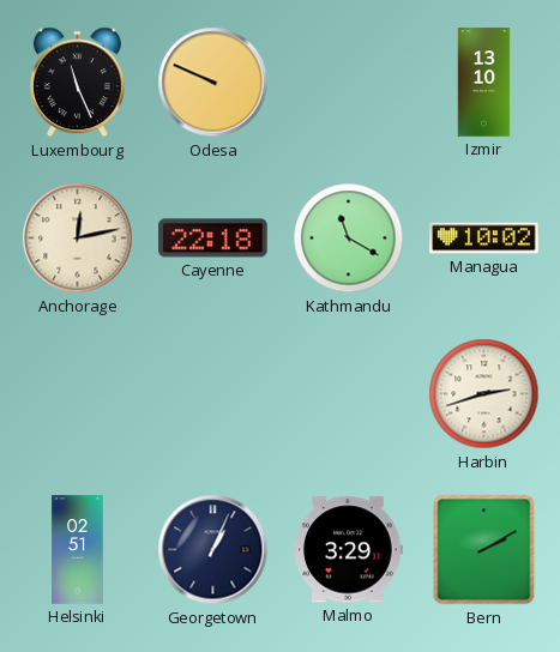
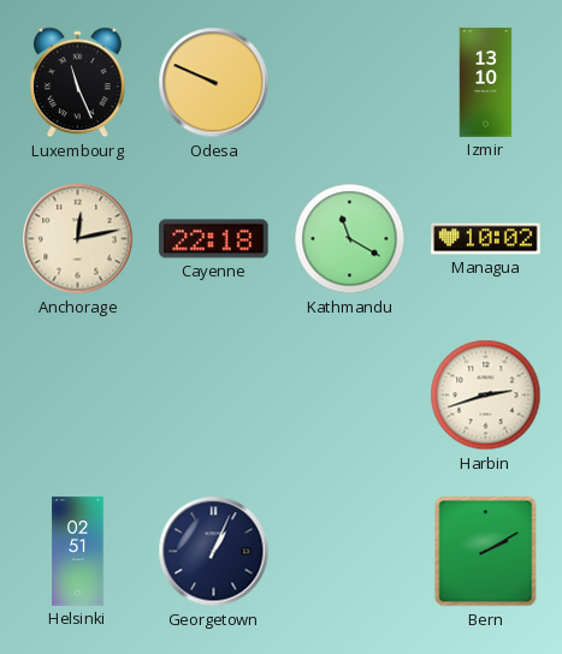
Malmo: 3:29 -> none (349, 550)
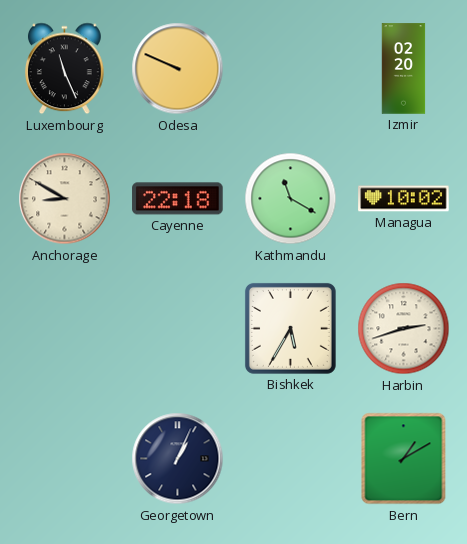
Izmir: 13:10 -> 02:20 (404, 69)
Anchorage: 12:13 -> 8:50 (65, 199)
Bishkek: none -> 5:35 (290, 328)
Helsinki: 02:51 -> none (78, 552)
Bern: 2:10 -> 1:10 (404, 459)
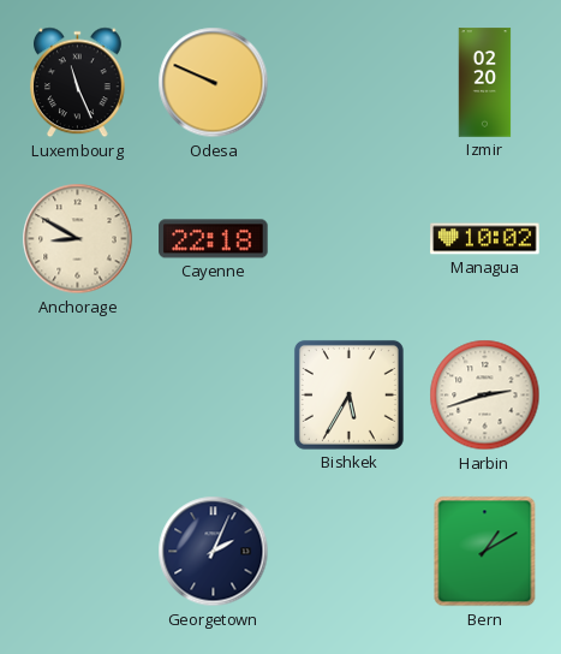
Kathmandu: 11:20 -> none (291, 199)
Georgetown: 1:04 -> 2:04 (214, 552)
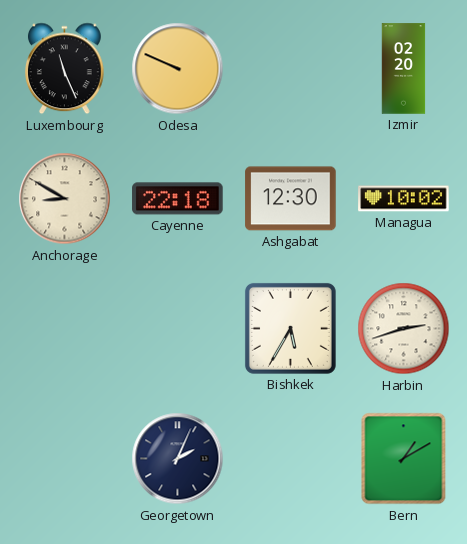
Ashgabat: none -> 12:30 (291, 199)
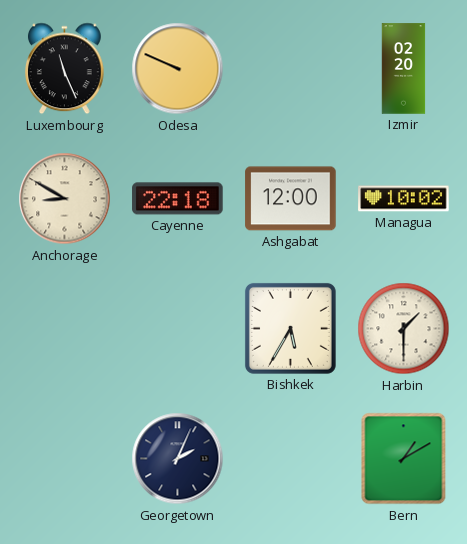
Ashgabat: 12:30 -> 12:00 (291, 199)
Harbin: 2:42 -> 1:30 (404, 329)
